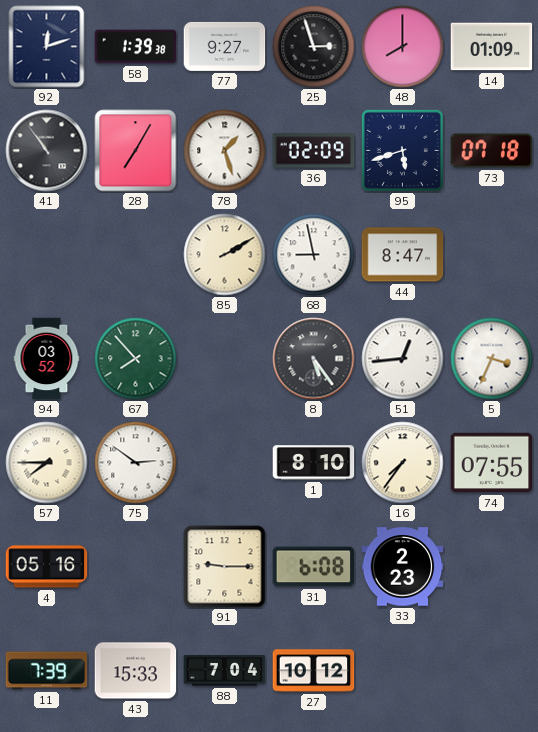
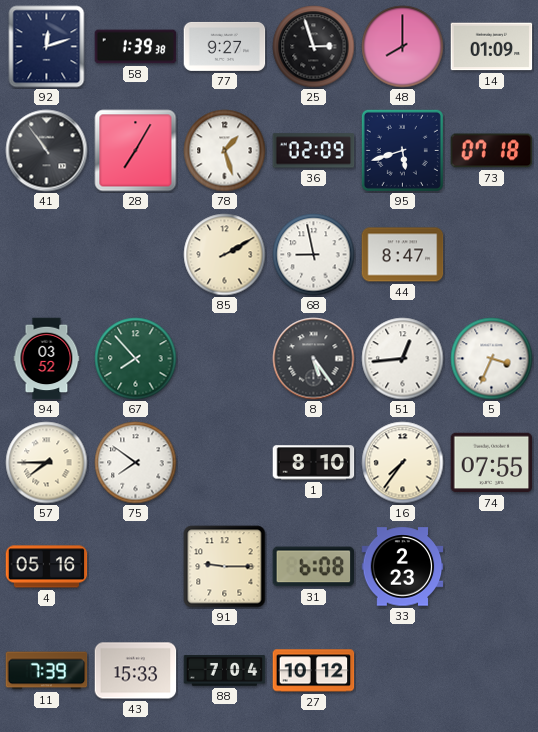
75: 2:51 -> 7:51 (136, 463)
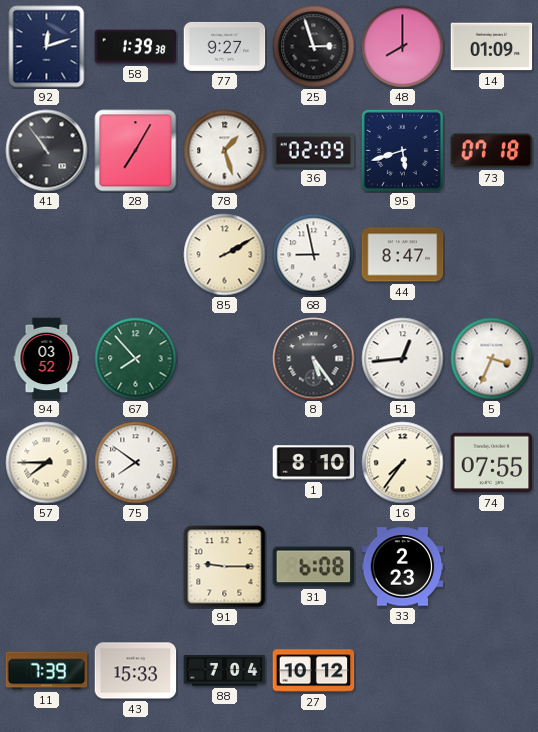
4: 05:16 -> none (47, 567)
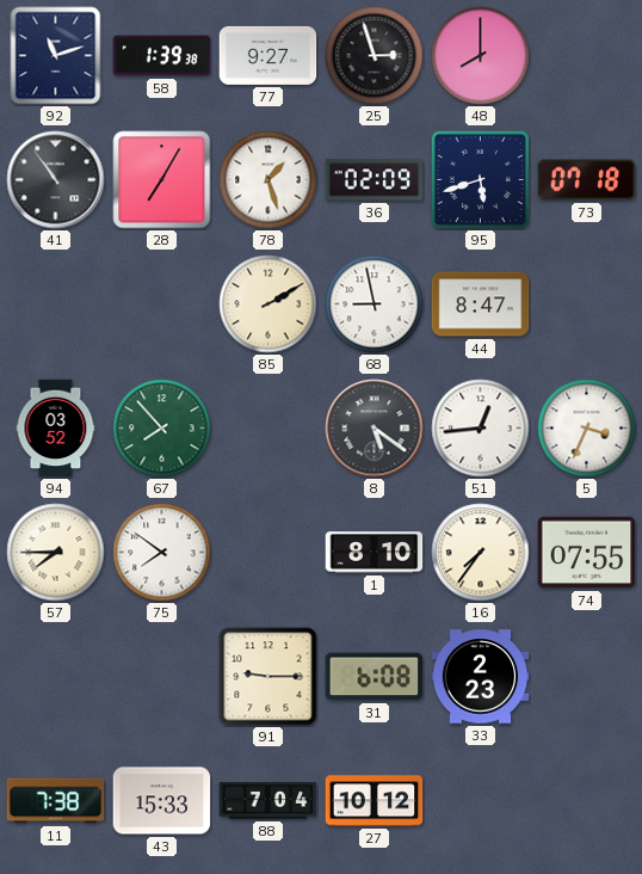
92: 12:12 -> 11:12 (56, 56)
14: 01:09 -> none (492, 47)
8: 5:24 -> 5:21 (375, 429)
11: 7:39 -> 7:38 (56, 801)
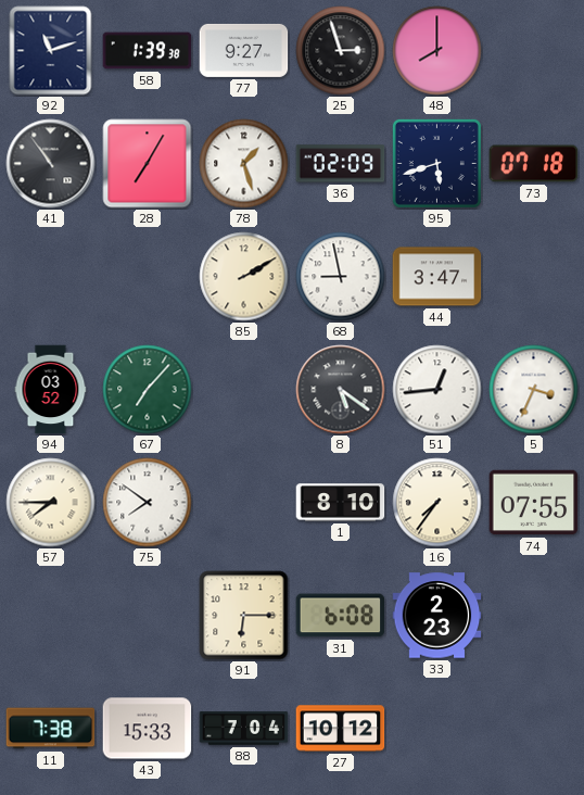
44: 8:47 -> 3:47 (437, 277)
67: 7:53 -> 7:07 (148, 390)
91: 9:15 -> 6:15 (244, 616)
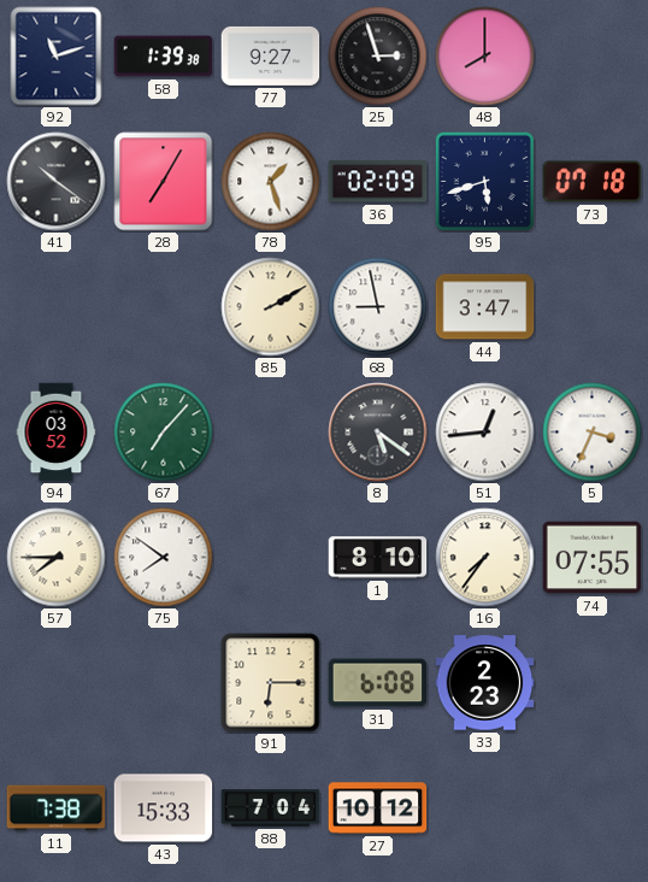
41: 10:54 -> 10:21 (57, 182)
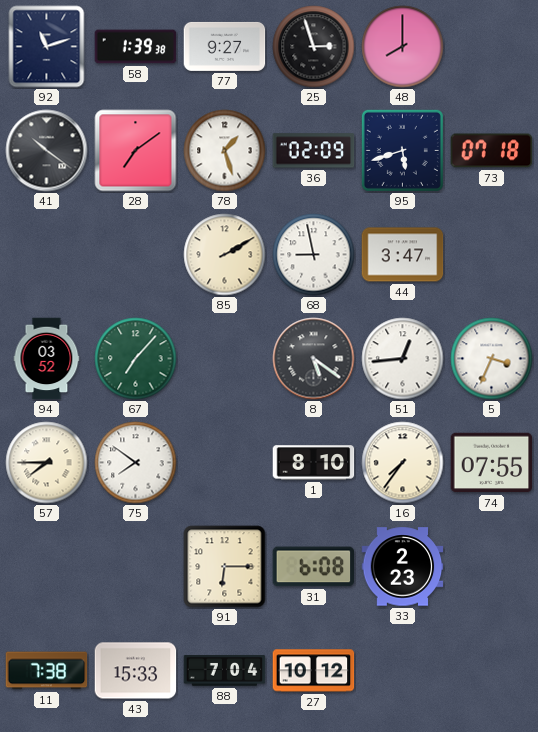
28: 7:05 -> 7:09 (136, 151)
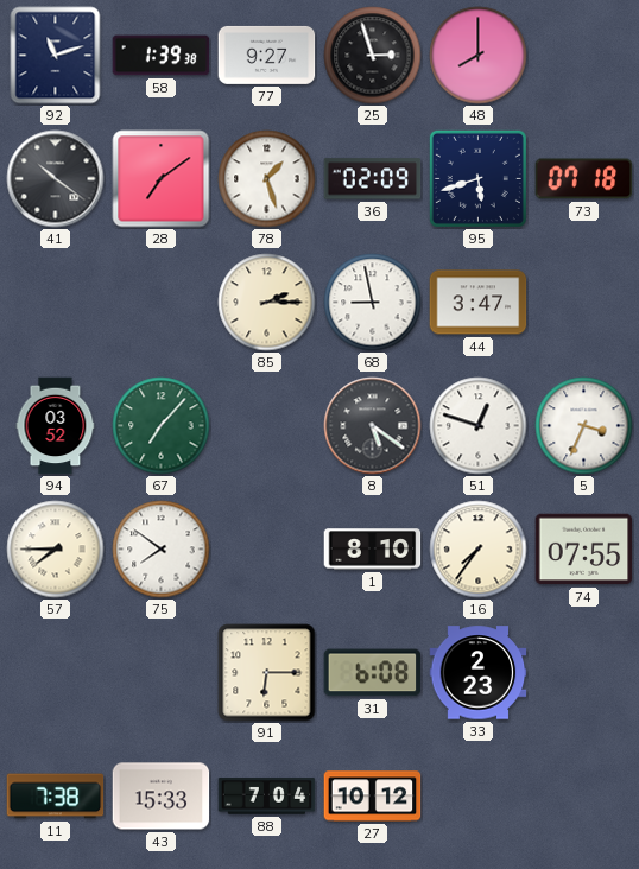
85: 2:10 -> 2:15 (267, 303)
51: 12:44 -> 12:48 (479, 426)
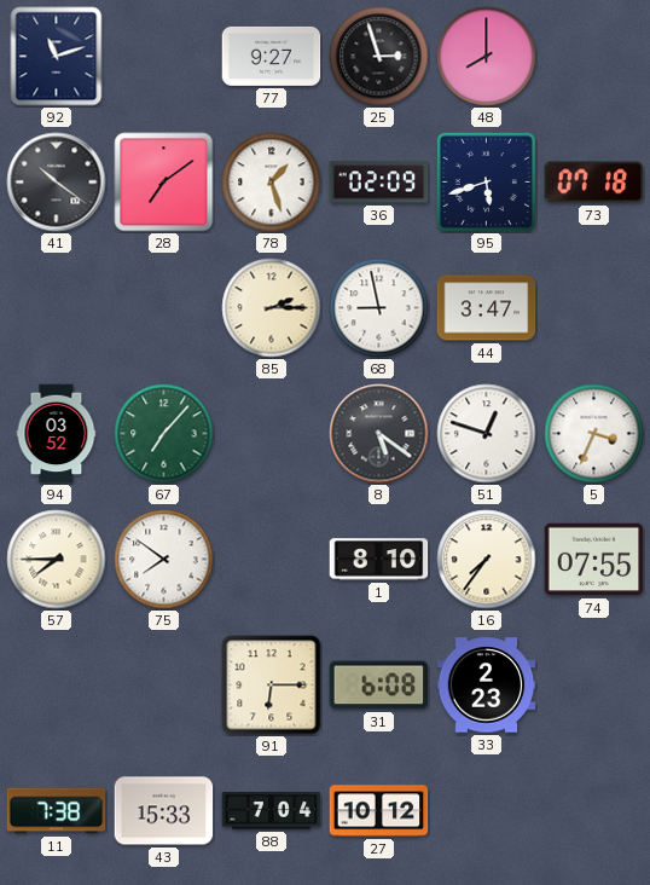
58: 1:39 -> none (162, 56)
